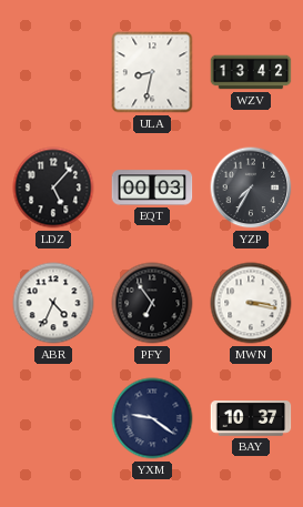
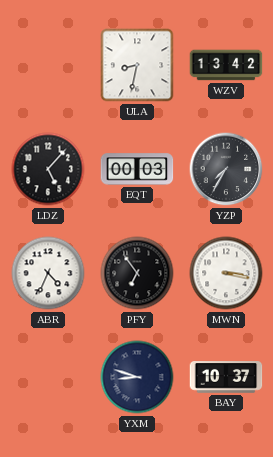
YXM: 9:21 -> 8:48 (137, 377)
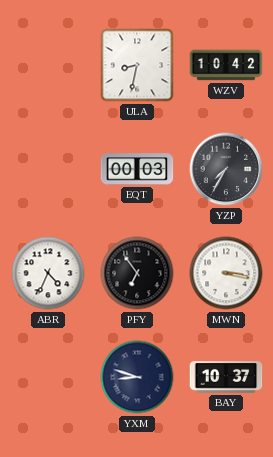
WZV: 13:42 -> 10:42 (226, 65)
LDZ: 5:07 -> none (48, 169)
